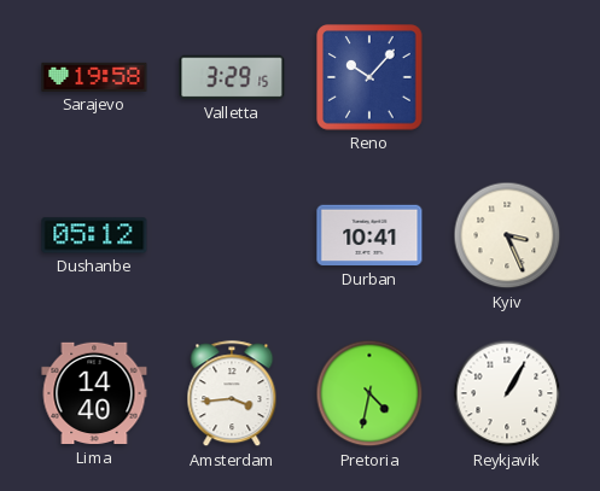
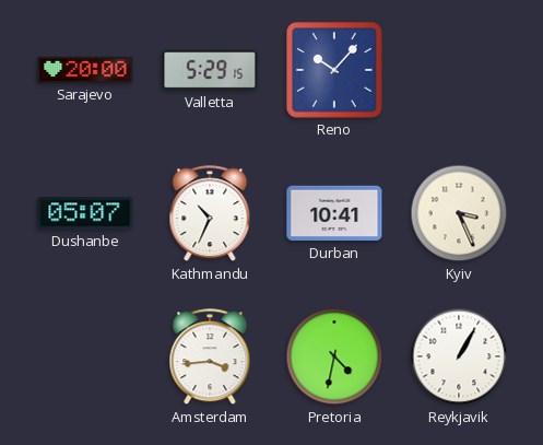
Sarajevo: 19:58 -> 20:00 (85, 70)
Valletta: 3:29 -> 5:29 (210, 70)
Dushanbe: 05:12 -> 05:07 (85, 213)
Kathmandu: none -> 10:34 (210, 214)
Lima: 14:40 -> none (94, 393)
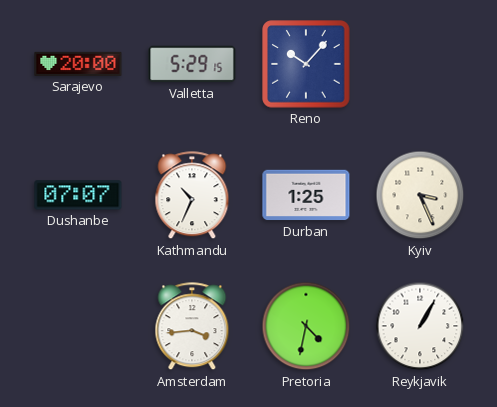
Dushanbe: 05:07 -> 07:07 (78, 195)
Durban: 10:41 -> 1:25 (306, 195)
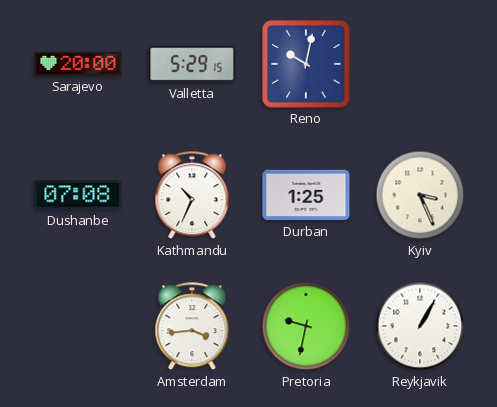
Reno: 10:07 -> 10:02 (306, 64)
Dushanbe: 07:07 -> 07:08 (78, 195)
Pretoria: 4:32 -> 9:32 (306, 326)
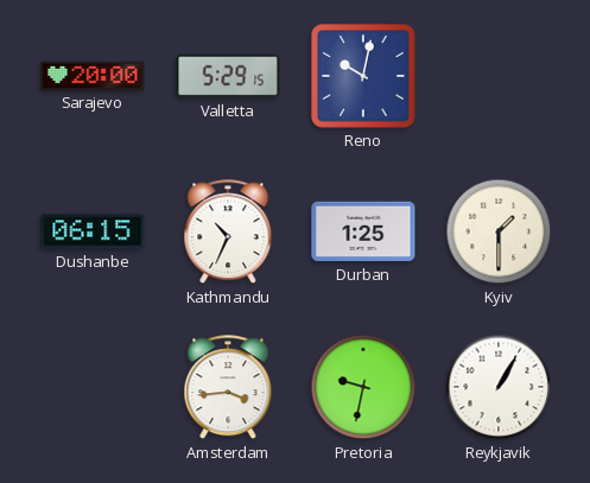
Dushanbe: 07:08 -> 06:15 (93, 231)
Kyiv: 3:26 -> 1:30 (499, 231)
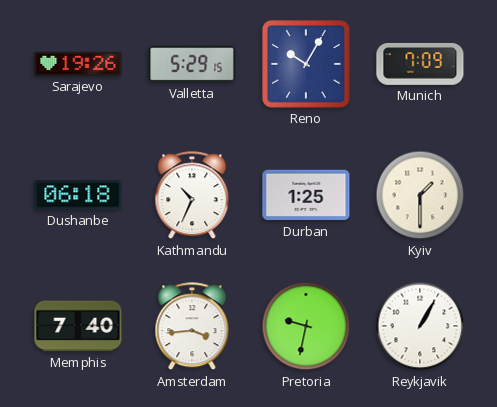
Sarajevo: 20:00 -> 19:26 (78, 64)
Reno: 10:02 -> 10:05 (306, 64)
Munich: none -> 7:09 (420, 64)
Dushanbe: 06:15 -> 06:18 (78, 195)
Memphis: none -> 7:40 (78, 326)
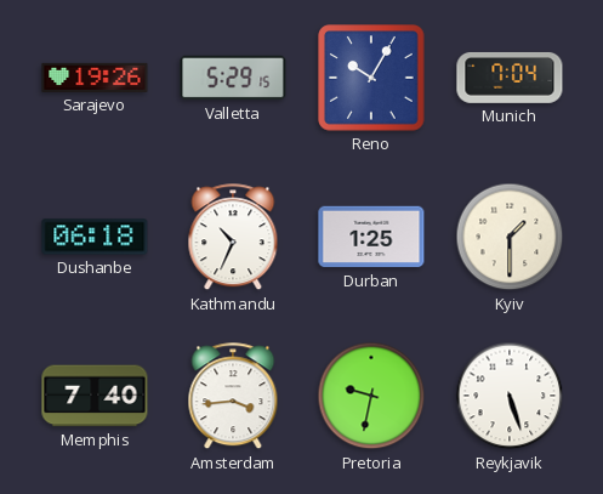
Munich: 7:09 -> 7:04 (510, 78)
Reykjavik: 1:05 -> 5:27 (510, 396)
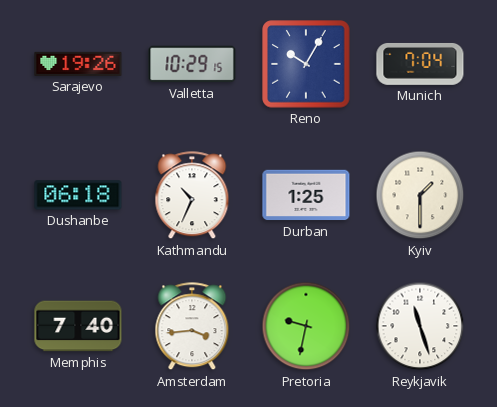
Valletta: 5:29 -> 10:29 (192, 64)
Reykjavik: 5:27 -> 11:27 (420, 326)
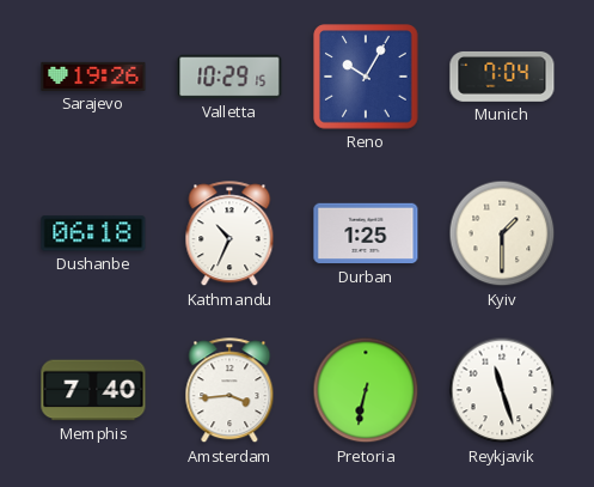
Pretoria: 9:32 -> 6:32 (366, 390)
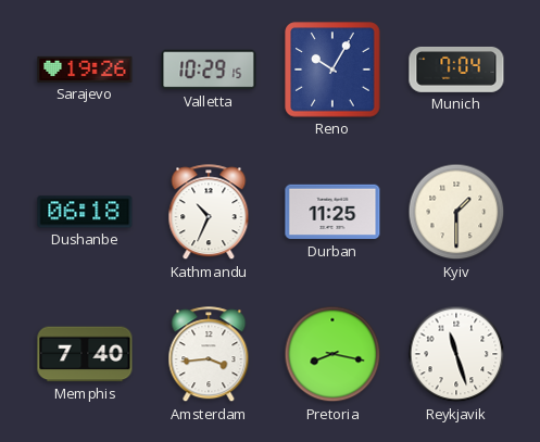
Durban: 1:25 -> 11:25 (332, 212)
Pretoria: 6:32 -> 8:17 (332, 354)
